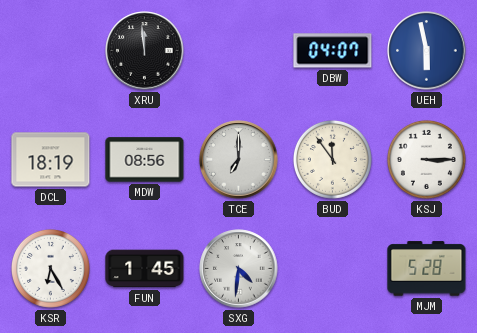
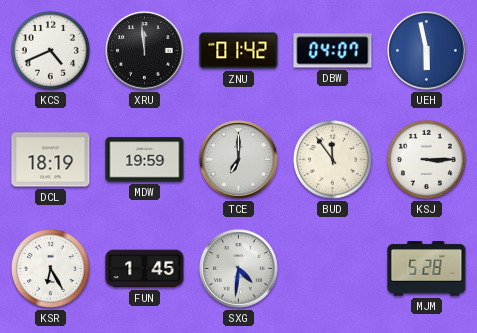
KCS: none -> 4:41 (50, 50)
ZNU: none -> 01:42 (239, 51)
MDW: 08:56 -> 19:59 (145, 160)
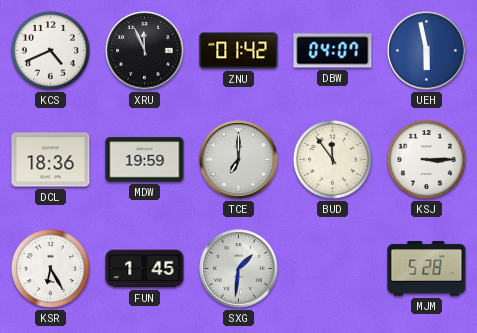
XRU: 11:59 -> 11:56 (145, 51)
DCL: 18:19 -> 18:36 (51, 160)
SXG: 4:31 -> 1:31 (239, 269)
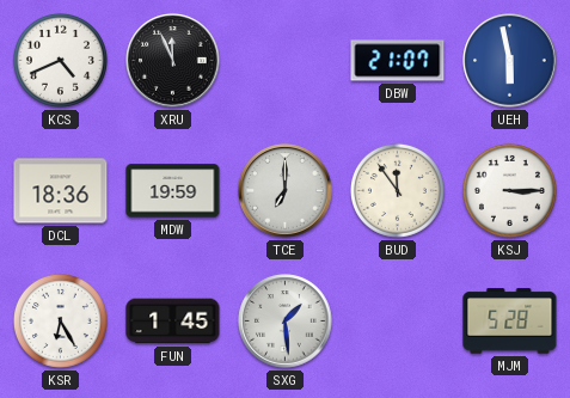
ZNU: 01:42 -> none (239, 51)
DBW: 04:07 -> 21:07 (398, 61)
SXG: 1:31 -> 1:29 (286, 322)
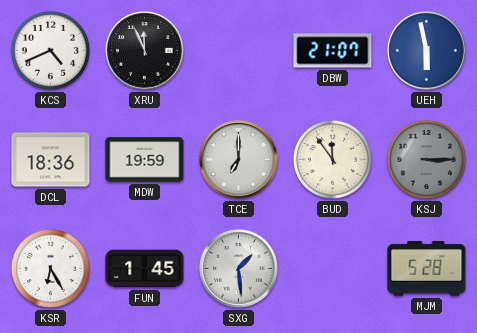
KSJ dial: white -> grey (426, 159)
